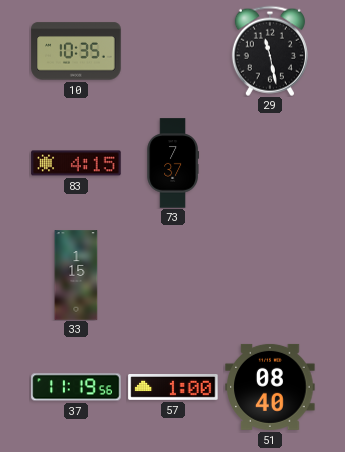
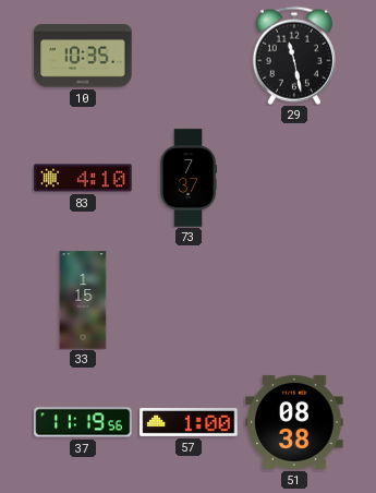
83: 4:15 -> 4:10 (83, 178)
51: 08:40 -> 08:38 (294, 422)
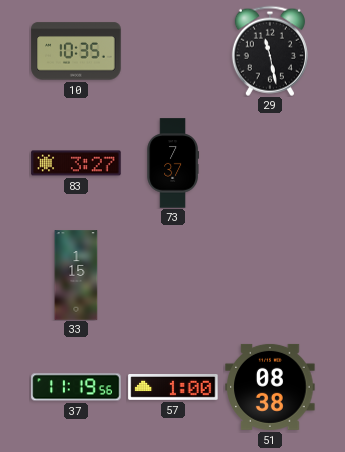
83: 4:10 -> 3:27 (76, 163)
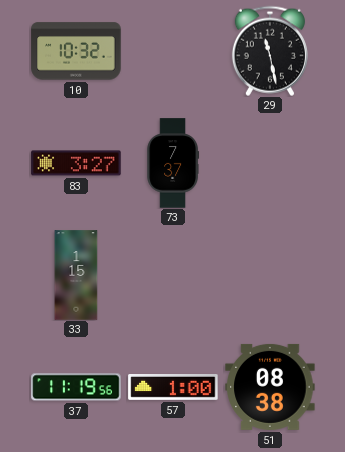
10: 10:35 -> 10:32 (76, 51)
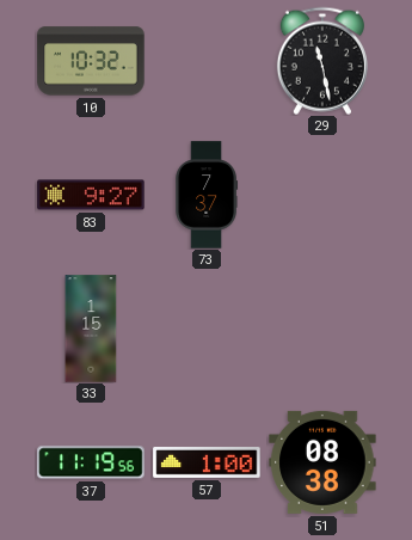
83: 3:27 -> 9:27 (91, 195)
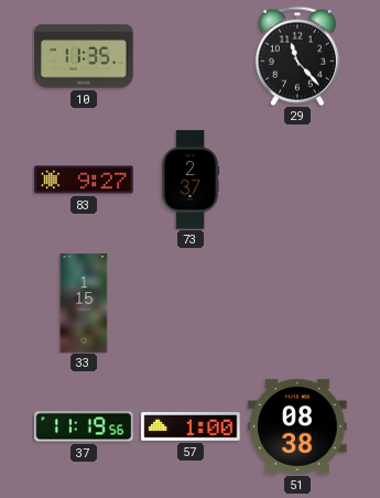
10: 10:32 -> 11:35 (84, 56)
29: 11:28 -> 11:23 (297, 56)
73: 7:37 -> 2:37 (191, 180)
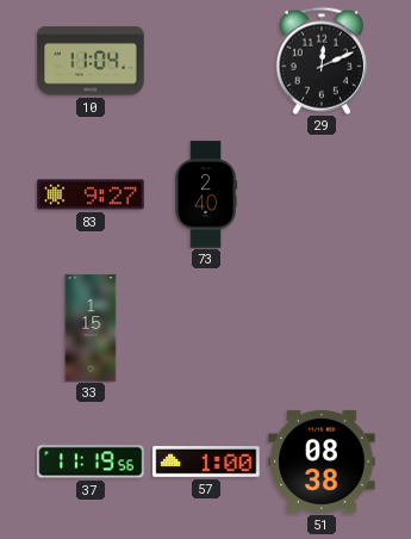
10: 11:35 -> 11:04 (91, 61)
29: 11:23 -> 12:11 (322, 61)
73: 2:37 -> 2:40 (206, 194)
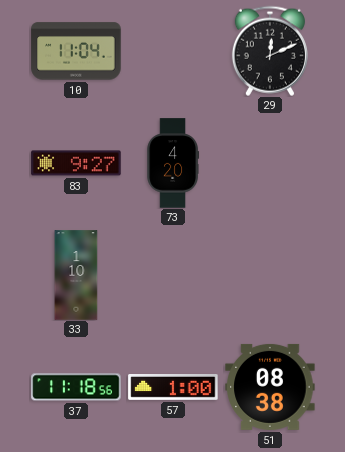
73: 2:40 -> 4:20 (173, 163)
33: 1:15 -> 1:10 (76, 275)
37: 11:19 -> 11:18 (76, 387)
